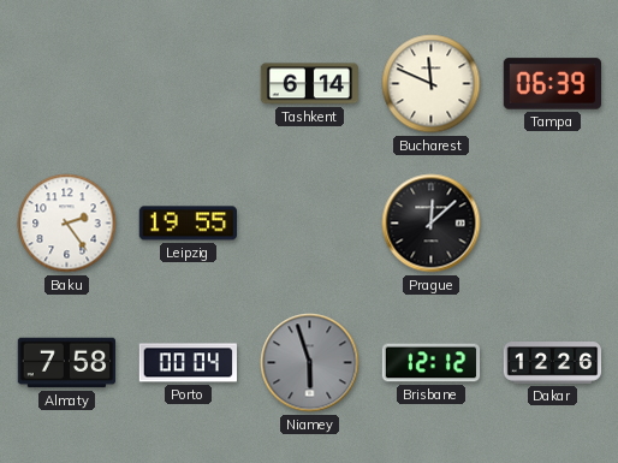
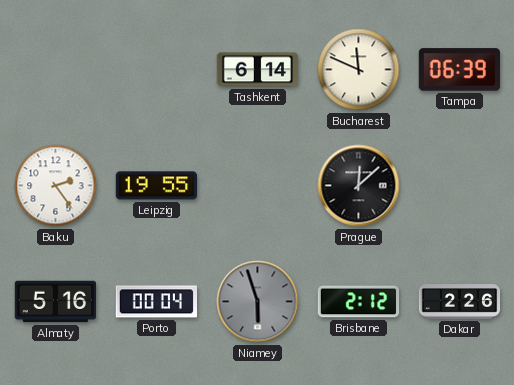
Almaty: 7:58 -> 5:16 (56, 302)
Brisbane: 12:12 -> 2:12 (359, 302)
Dakar: 12:26 -> 2:26 (460, 302)
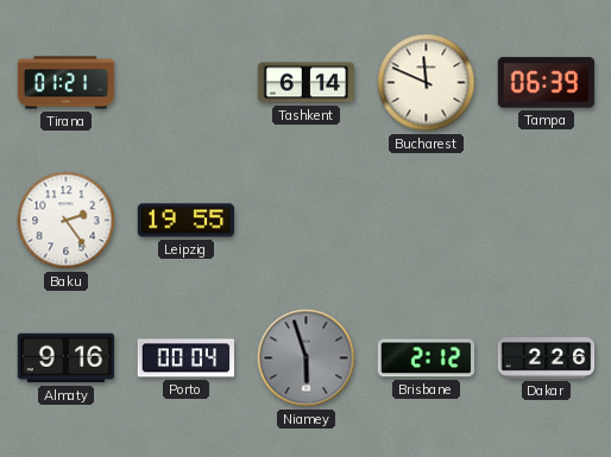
Tirana: none -> 01:21 (67, 83)
Prague: 12:08 -> none (359, 186)
Almaty: 5:16 -> 9:16 (67, 358)
